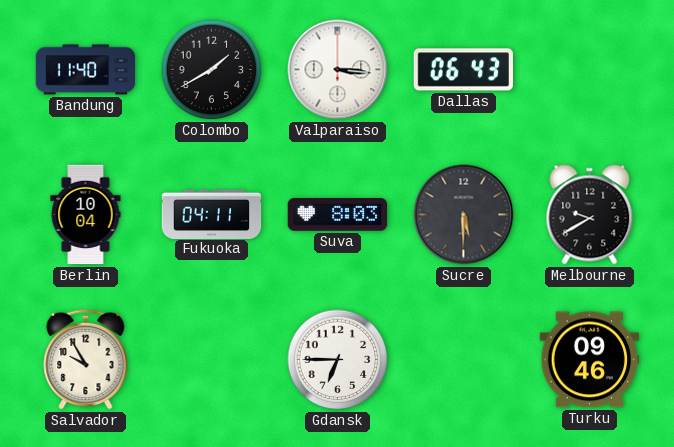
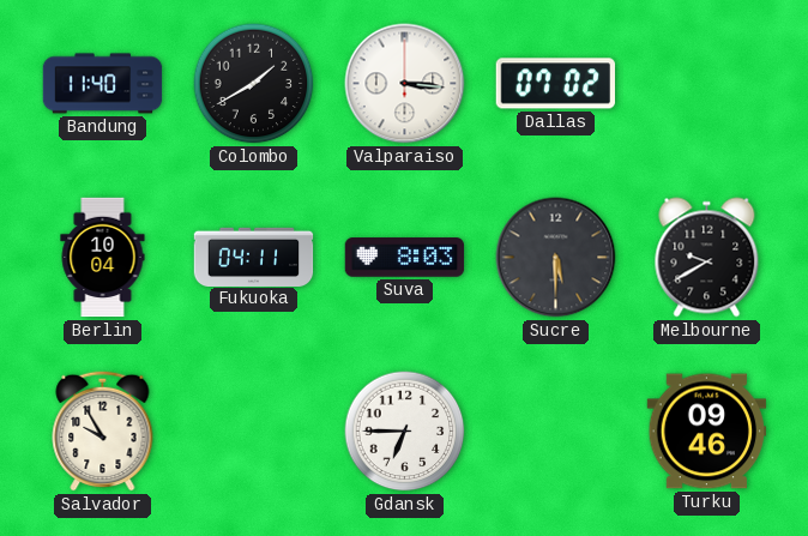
Dallas: 06:43 -> 07:02 (555, 84)
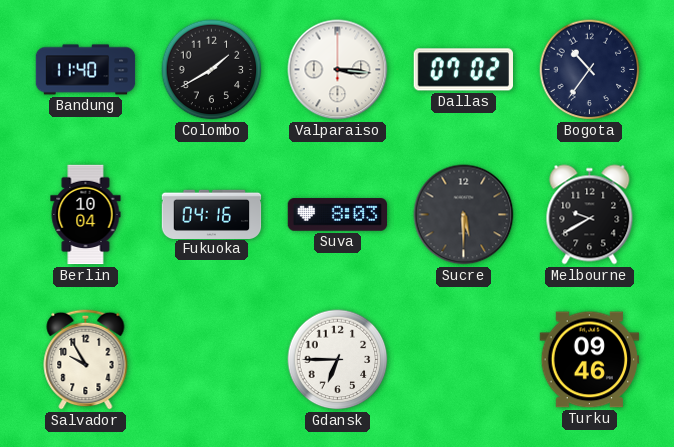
Bogota: none -> 10:36 (590, 70)
Fukuoka: 04:11 -> 04:16 (212, 214)
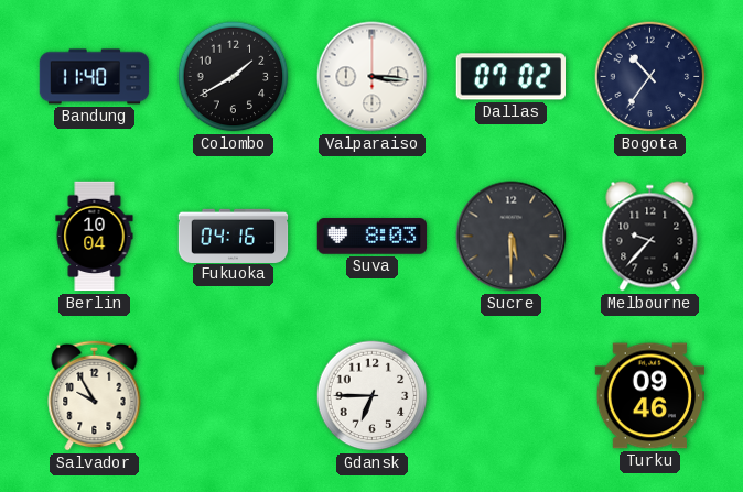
Melbourne: 9:40 -> 9:37 (650, 237)
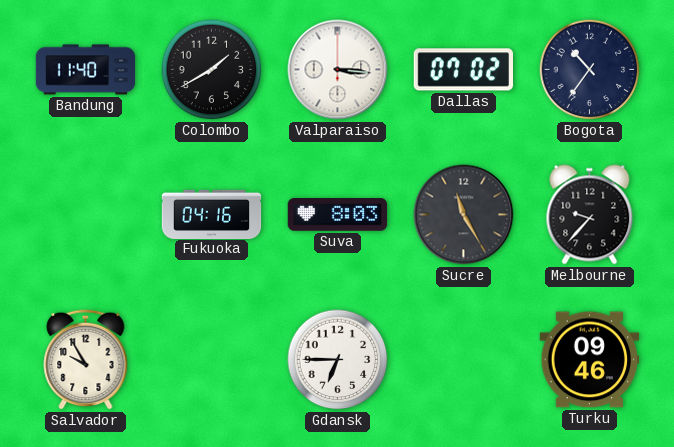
Berlin: 10:04 -> none (95, 237)
Sucre: 5:30 -> 11:25 (464, 215)
